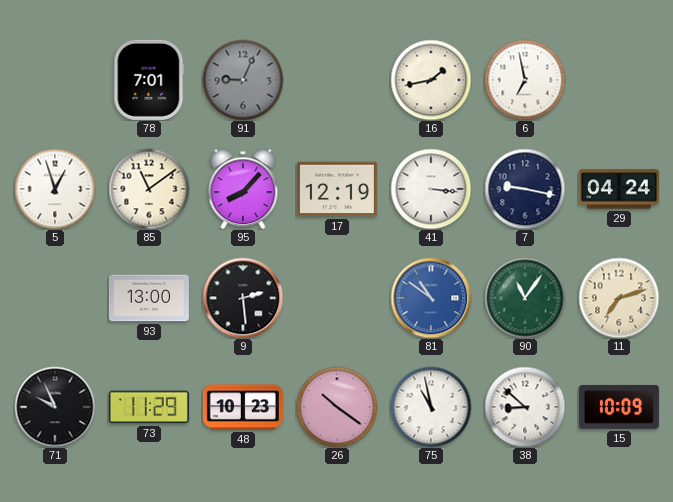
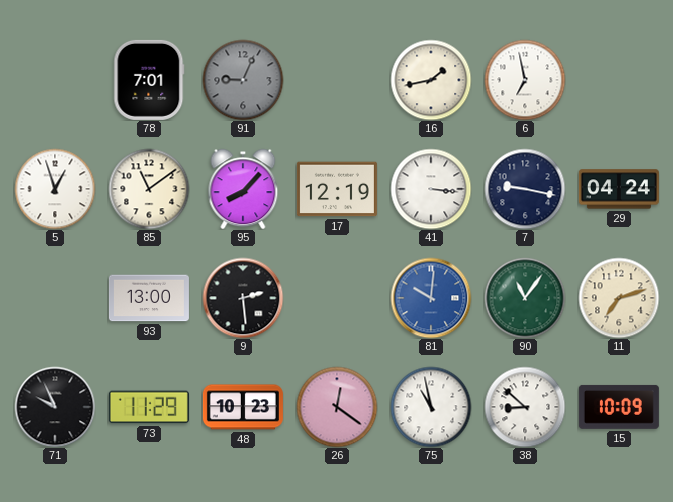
81: 10:51 -> 10:01 (431, 298)
26: 10:21 -> 12:21 (337, 407)
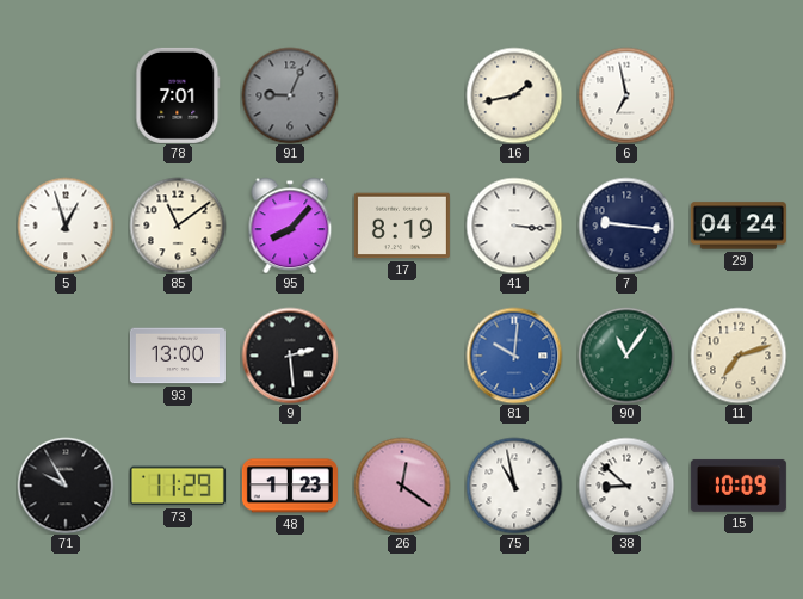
17: 12:19 -> 8:19 (402, 226)
7: 9:17 -> 9:16 (626, 226)
71: 9:56 -> 9:55 (66, 486)
48: 10:23 -> 1:23 (290, 486)
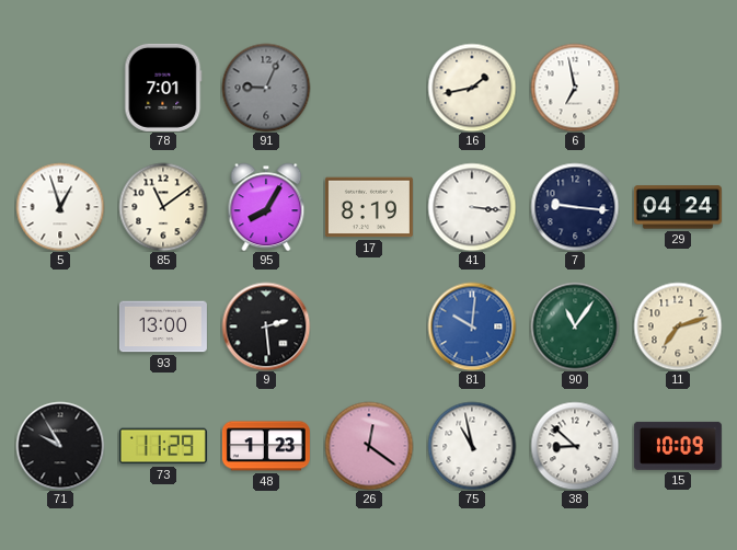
95: 8:07 -> 8:05 (266, 207)
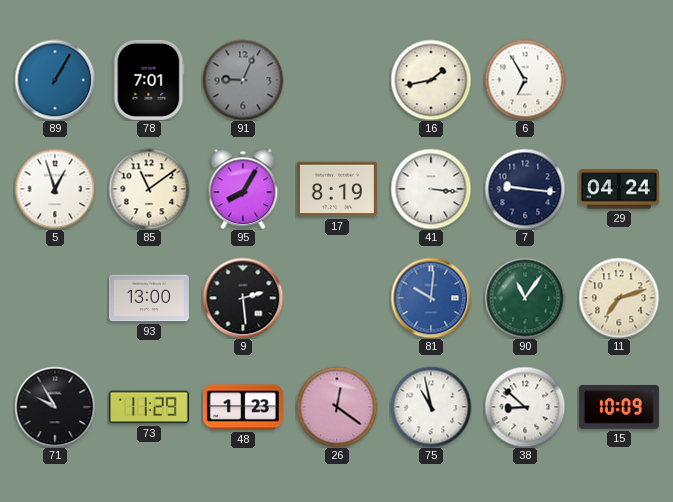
89: none -> 1:05 (55, 80)
6: 6:58 -> 6:55 (525, 80)
